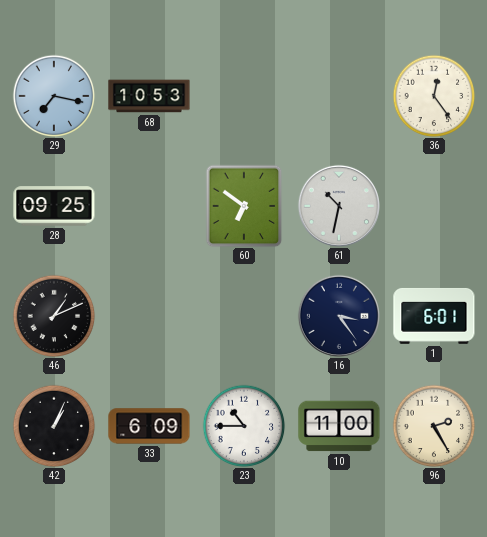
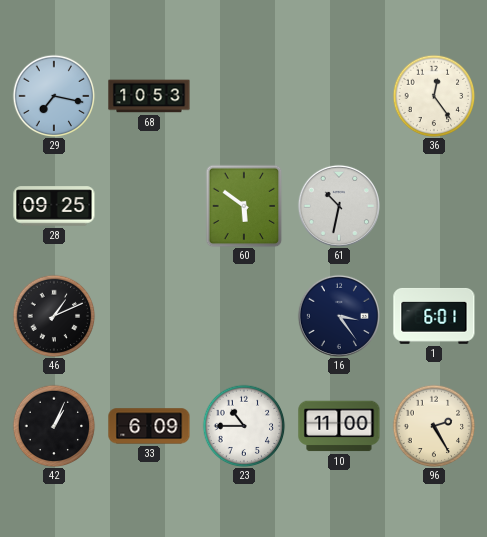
60: 6:51 -> 5:51 (244, 206)
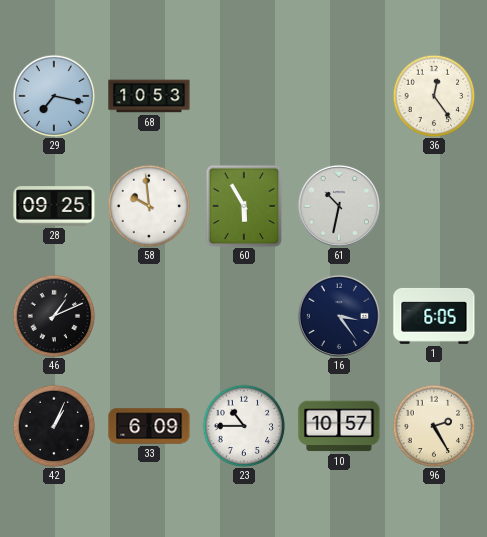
58: none -> 9:59 (149, 206)
60: 5:51 -> 5:55 (244, 206)
1: 6:01 -> 6:05 (434, 316)
10: 11:00 -> 10:57 (339, 426)
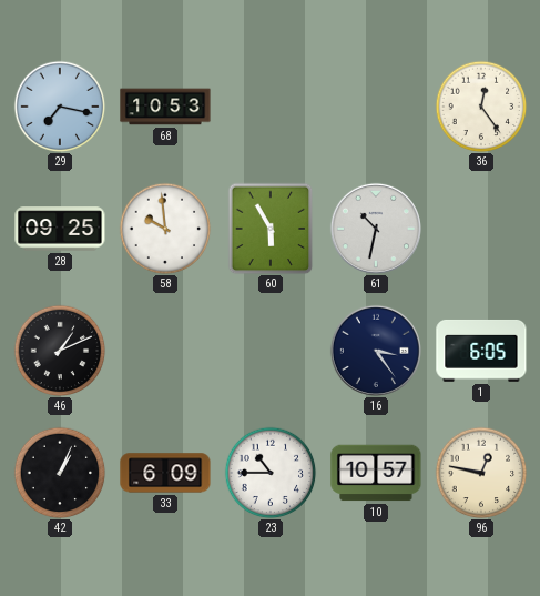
96: 2:25 -> 12:47 (481, 473)
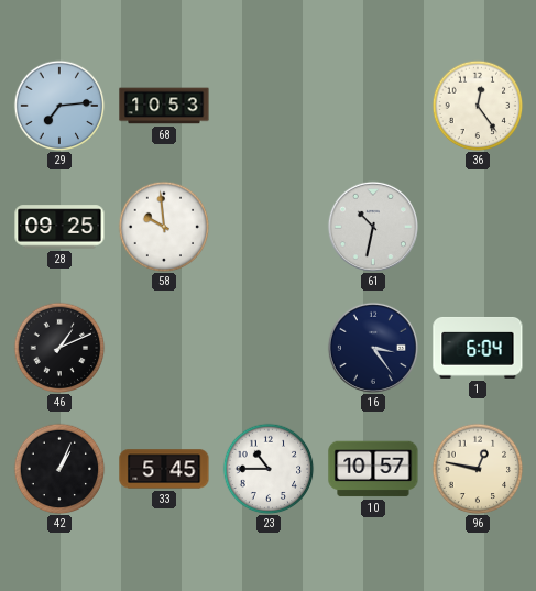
29: 7:17 -> 7:14 (59, 106)
60: 5:55 -> none (271, 229)
1: 6:05 -> 6:04 (478, 348)
33: 6:09 -> 5:45 (164, 469)
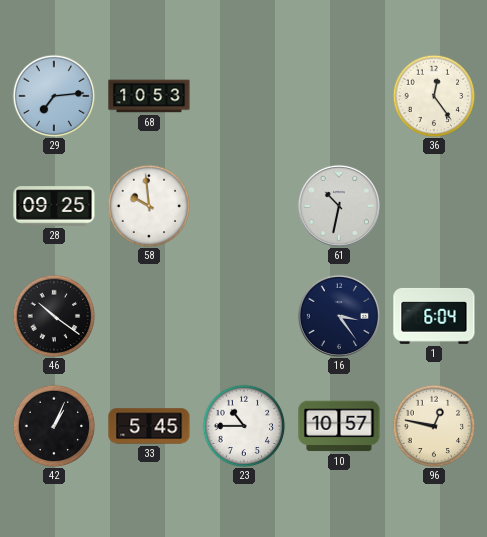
46: 1:11 -> 10:21 (54, 316)
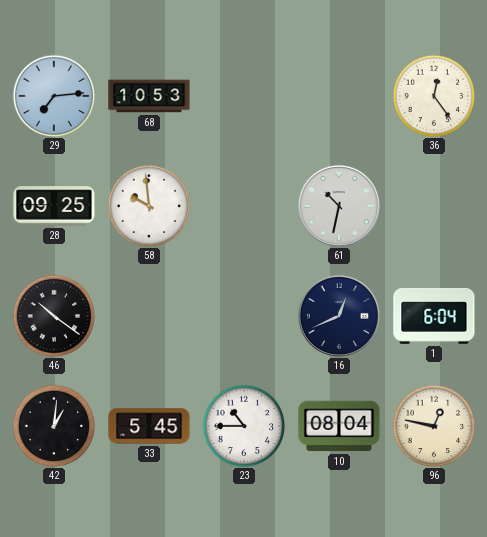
16: 3:24 -> 12:41 (339, 316)
42: 1:04 -> 1:01 (54, 426)
10: 10:57 -> 08:04 (339, 426)
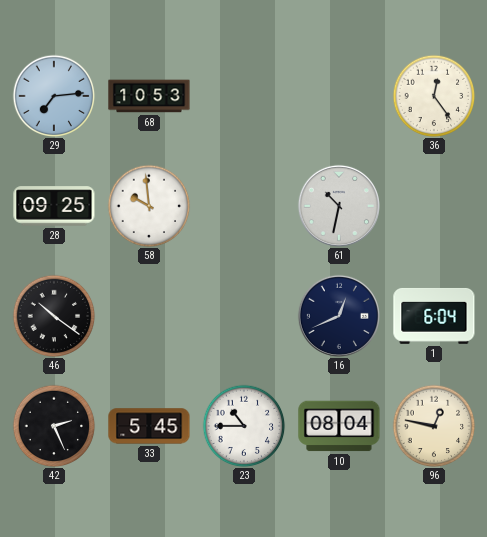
42: 1:01 -> 2:26 (54, 426)
